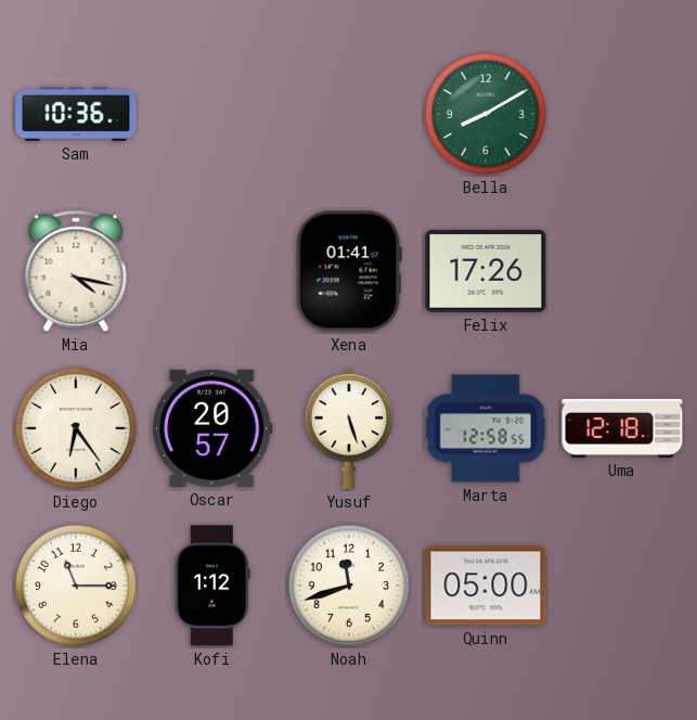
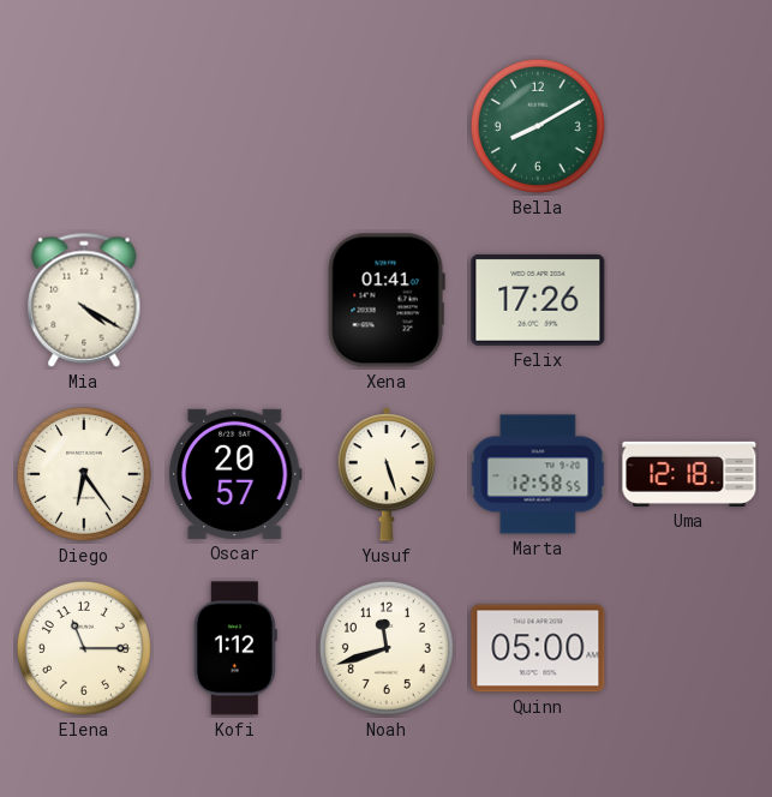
Sam: 10:36 -> none (76, 114)
Mia: 4:17 -> 4:20 (84, 300)
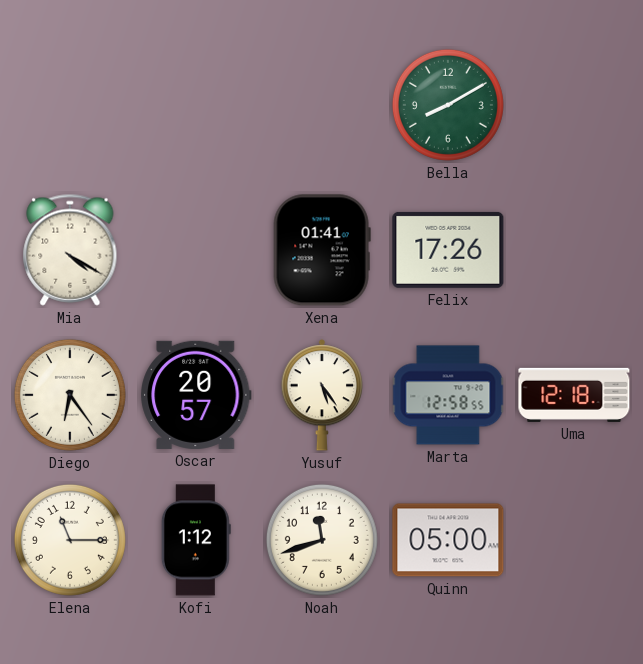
Yusuf: 5:27 -> 5:24 (322, 395)
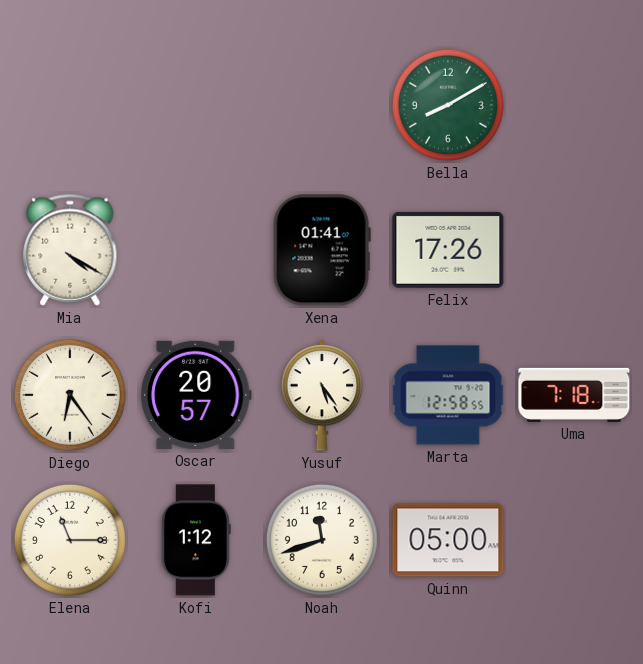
Uma: 12:18 -> 7:18 (574, 395)
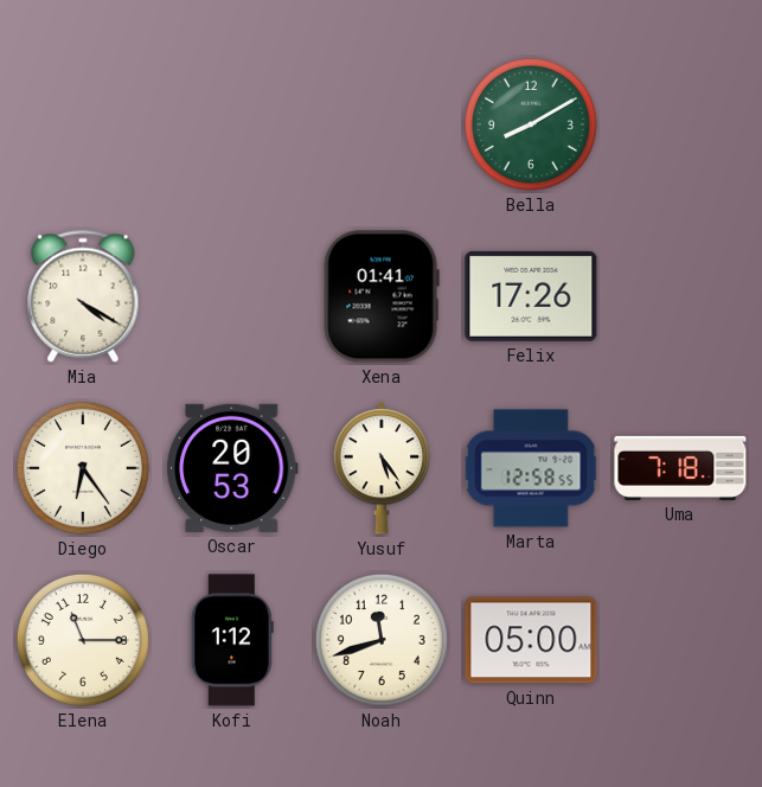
Oscar: 20:57 -> 20:53 (232, 468)
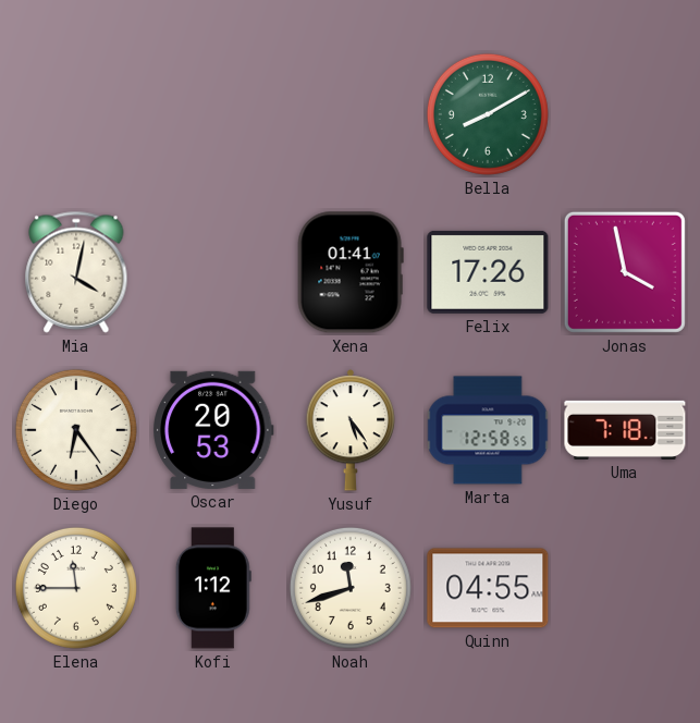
Mia: 4:20 -> 4:02 (76, 272)
Jonas: none -> 3:58 (625, 272)
Elena: 11:15 -> 11:45 (76, 588)
Quinn: 05:00 -> 04:55 (488, 588)
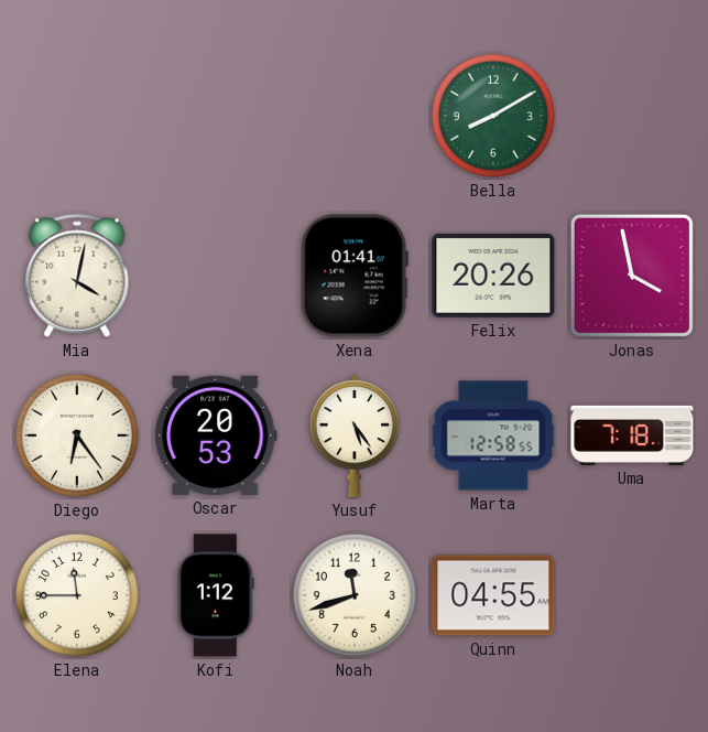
Felix: 17:26 -> 20:26 (493, 276)
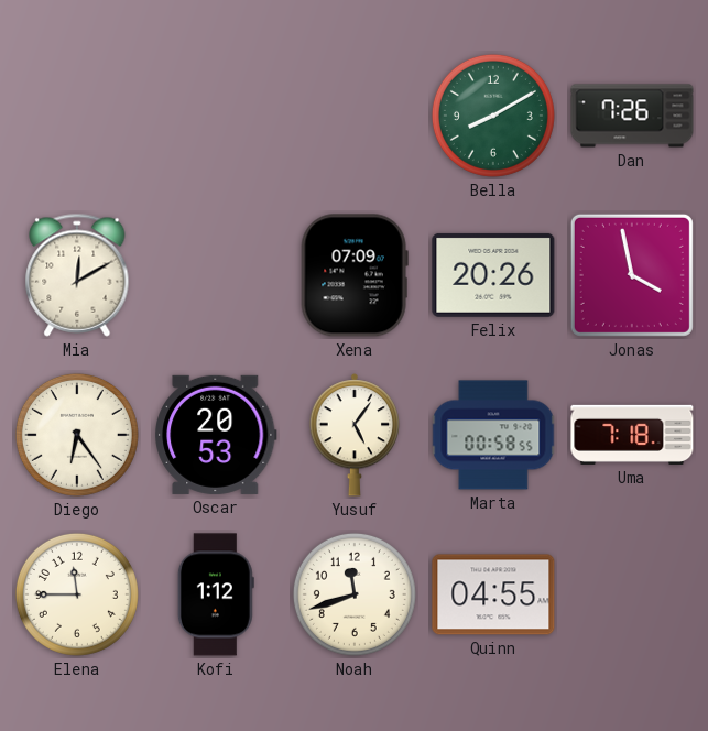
Dan: none -> 7:26 (632, 116)
Mia: 4:02 -> 12:10 (77, 275)
Xena: 01:41 -> 07:09 (355, 275)
Yusuf: 5:24 -> 5:06 (355, 435)
Marta: 12:58 -> 00:58 (493, 435)
